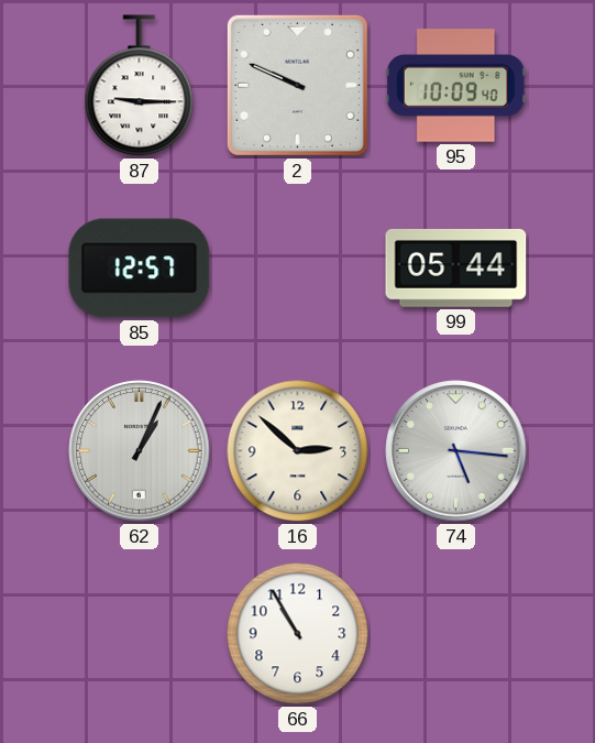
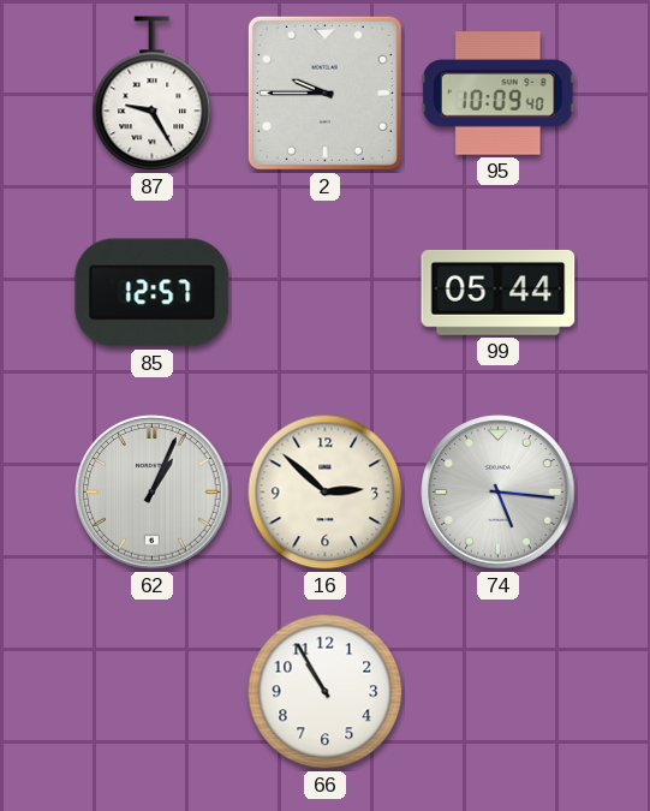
87: 9:15 -> 9:25 (153, 94)
2: 9:49 -> 9:45 (324, 93)
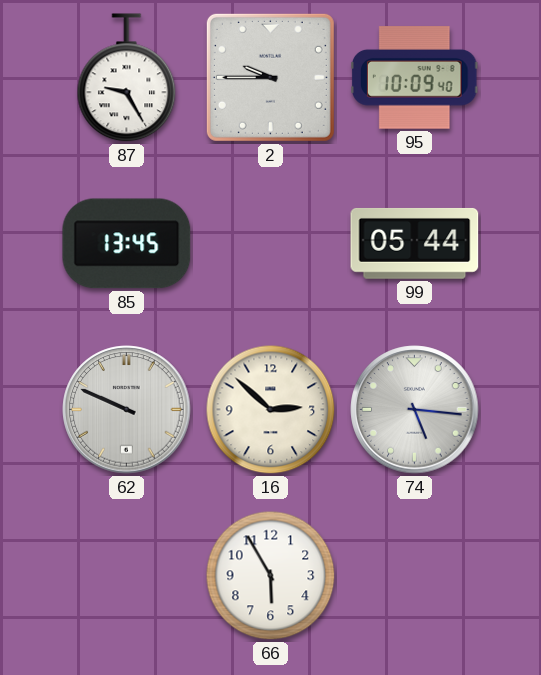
85: 12:57 -> 13:45 (127, 244)
62: 1:04 -> 9:49 (127, 410)
66: 10:55 -> 5:55 (271, 576)
